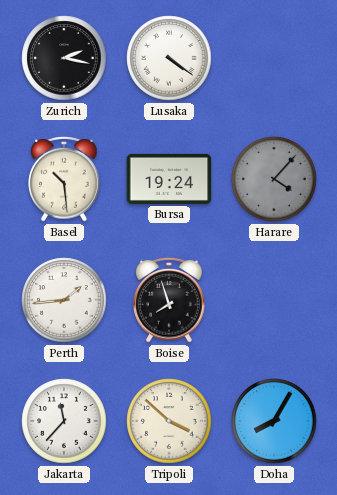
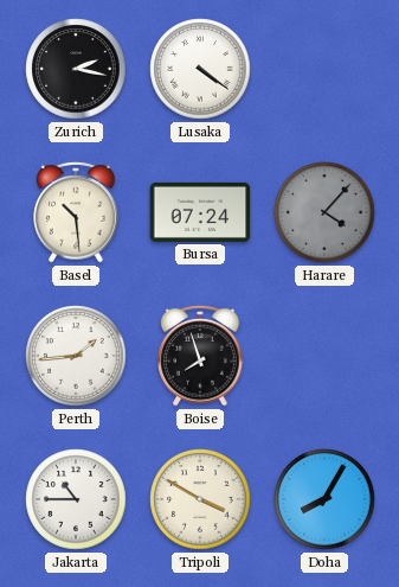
Bursa: 19:24 -> 07:24 (200, 212)
Jakarta: 11:37 -> 10:45 (76, 499)
Tripoli: 3:52 -> 3:50 (200, 499)
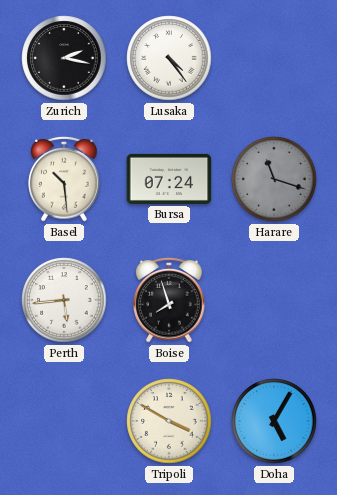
Lusaka: 4:21 -> 4:24 (169, 58)
Harare: 4:07 -> 11:18 (274, 179)
Perth: 1:44 -> 5:44 (64, 300)
Jakarta: 10:45 -> none (76, 499)
Doha: 8:05 -> 5:05 (274, 421)
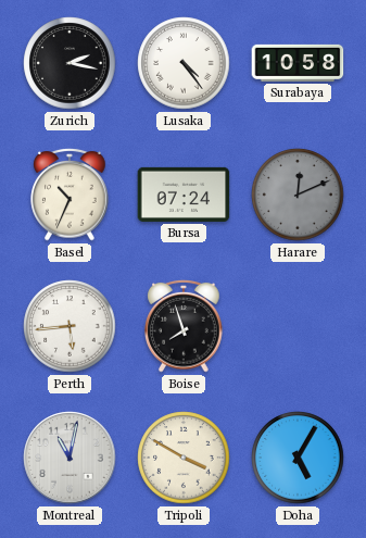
Surabaya: none -> 10:58 (298, 63)
Basel: 10:29 -> 10:34 (70, 195)
Harare: 11:18 -> 12:11 (298, 195)
Montreal: none -> 11:02 (70, 458)
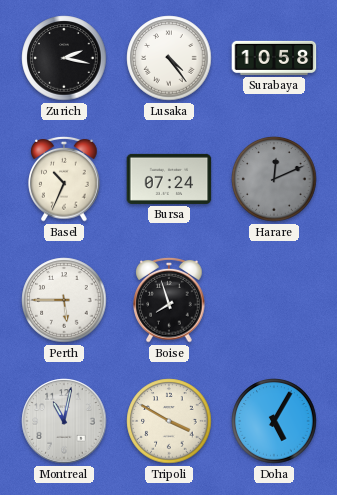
Perth: 5:44 -> 5:45 (64, 300)
